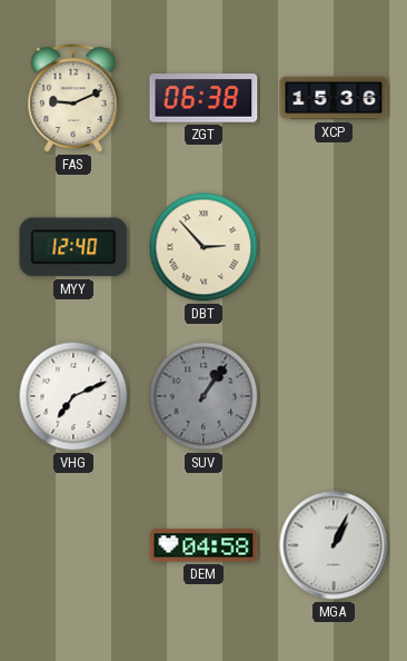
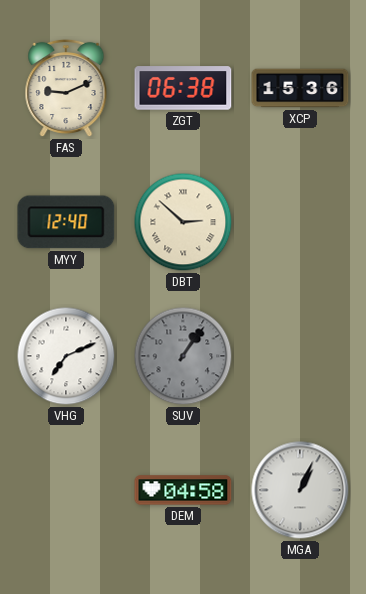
DBT: 2:53 -> 2:52 (183, 222)
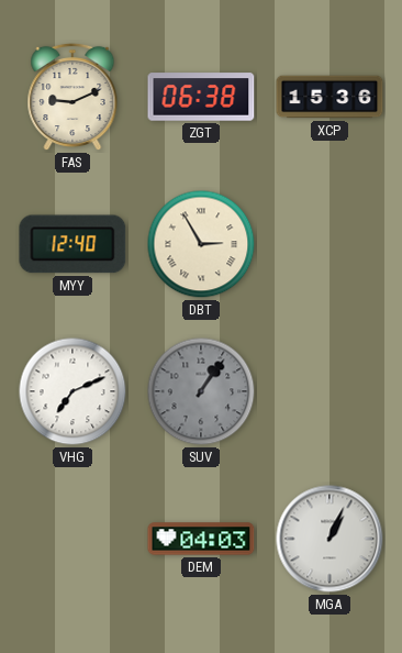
DBT: 2:52 -> 2:55 (201, 244)
DEM: 04:58 -> 04:03 (201, 539)
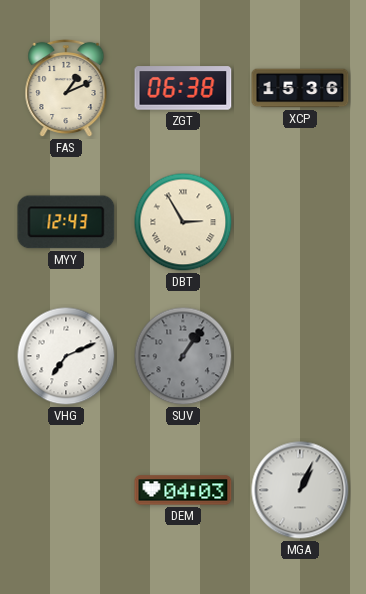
FAS: 9:11 -> 1:11 (66, 88)
MYY: 12:40 -> 12:43 (66, 222)
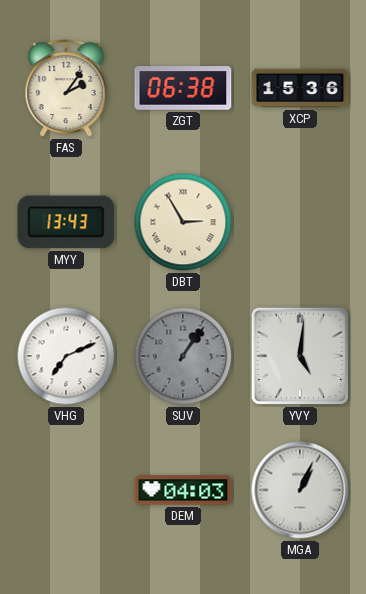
FAS: 1:11 -> 2:06 (66, 88)
MYY: 12:43 -> 13:43 (66, 222)
YVY: none -> 5:01 (300, 356)
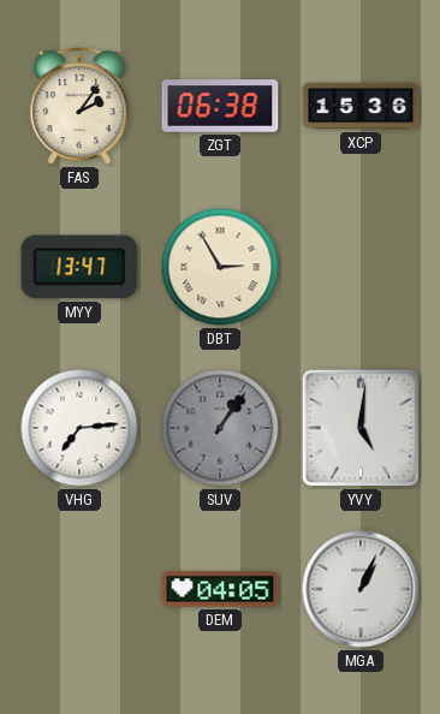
MYY: 13:43 -> 13:47 (79, 267)
VHG: 7:11 -> 7:14 (79, 428)
DEM: 04:03 -> 04:05 (220, 589)
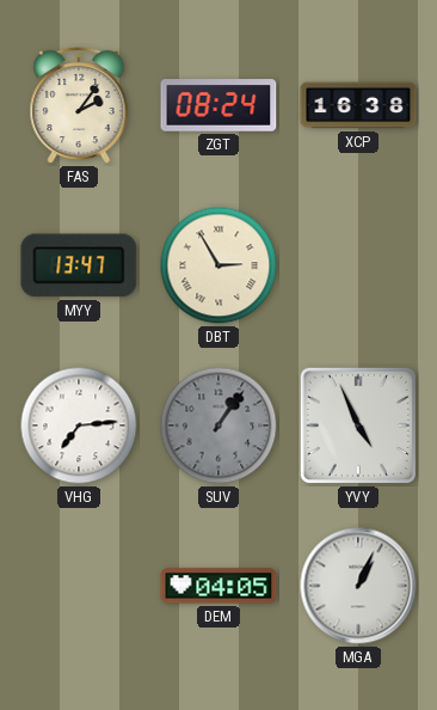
ZGT: 06:38 -> 08:24 (219, 105)
XCP: 15:36 -> 16:38 (358, 105)
YVY: 5:01 -> 4:56 (358, 426)
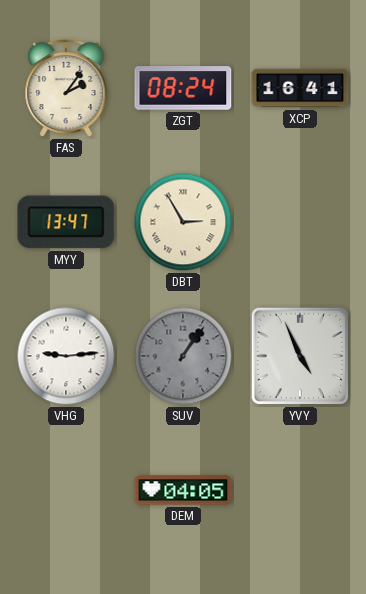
XCP: 16:38 -> 16:41 (300, 88)
VHG: 7:14 -> 9:14 (66, 356)
MGA: 1:04 -> none (358, 586)
